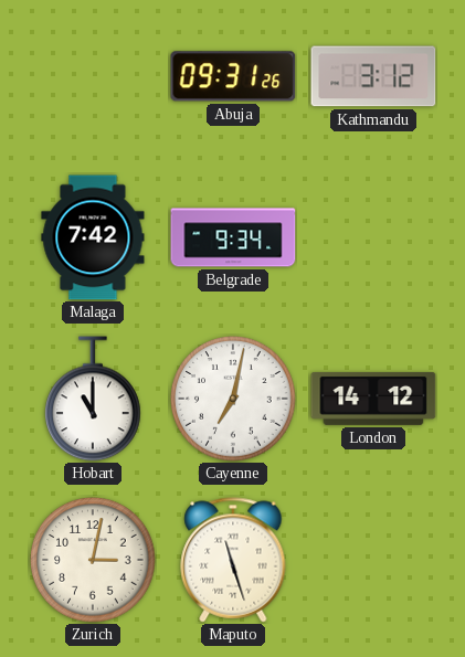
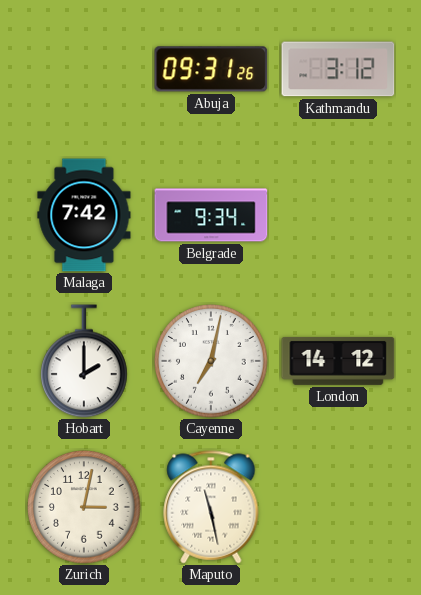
Hobart: 11:00 -> 2:00 (85, 361)
Maputo: 11:27 -> 11:28 (211, 507)
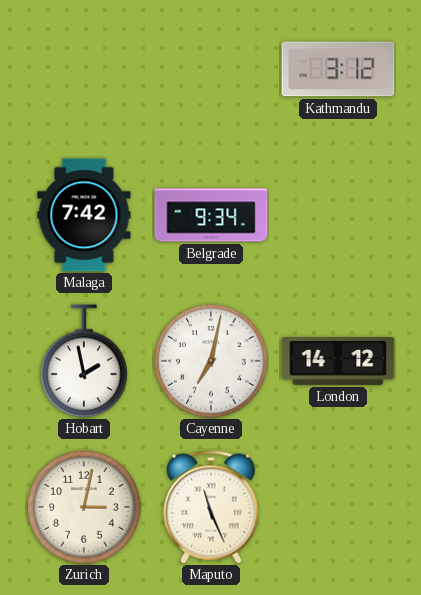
Abuja: 09:31 -> none (211, 69)
Hobart: 2:00 -> 1:58 (85, 361)
Maputo: 11:28 -> 11:26 (211, 507)
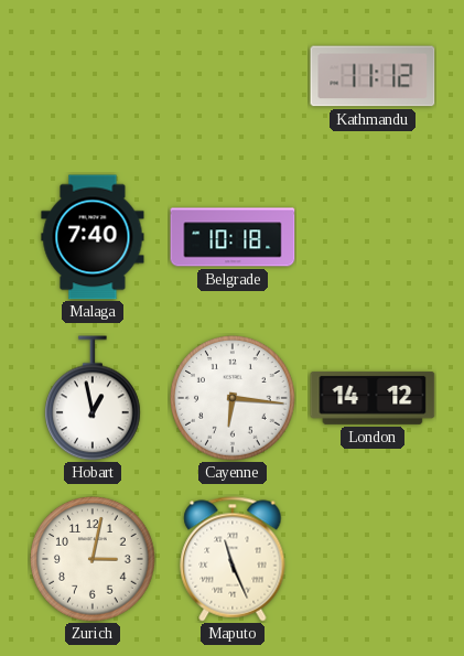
Kathmandu: 3:12 -> 11:12 (373, 76)
Malaga: 7:42 -> 7:40 (93, 237)
Belgrade: 9:34 -> 10:18 (233, 237)
Hobart: 1:58 -> 12:58 (94, 398)
Cayenne: 7:02 -> 6:16 (233, 398)
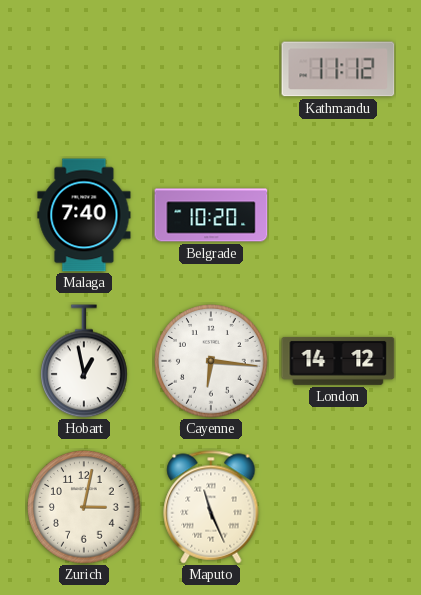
Belgrade: 10:18 -> 10:20 (211, 215)
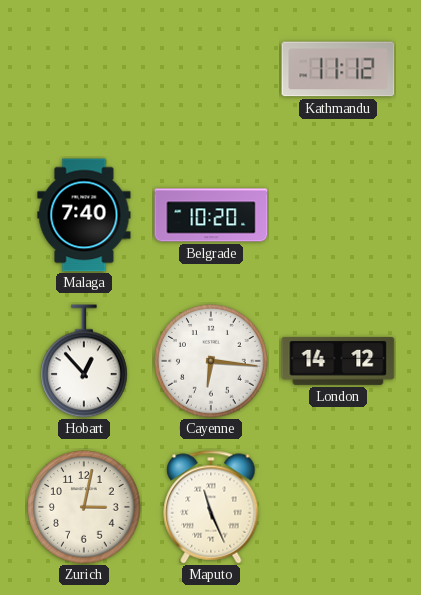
Hobart: 12:58 -> 12:53 (85, 361)
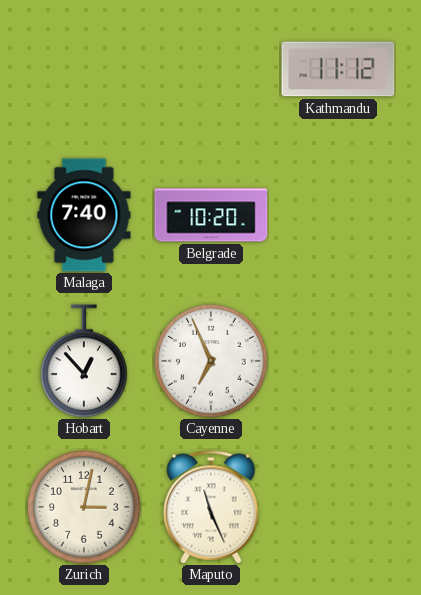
Cayenne: 6:16 -> 6:56 (211, 361)
London: 14:12 -> none (338, 361)
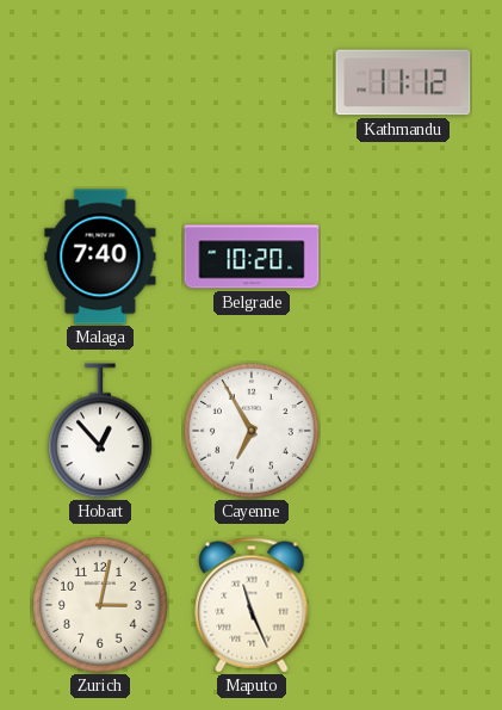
Cayenne: 6:56 -> 6:55 (252, 431)
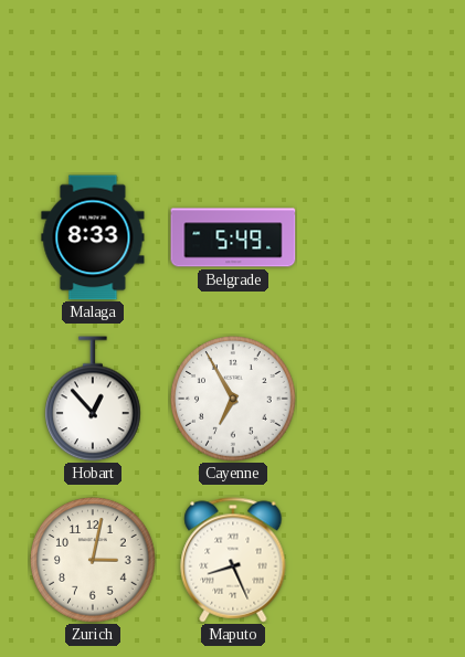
Kathmandu: 11:12 -> none (403, 82)
Malaga: 7:40 -> 8:33 (93, 237)
Belgrade: 10:20 -> 5:49 (233, 237)
Maputo: 11:26 -> 8:26 (233, 560)
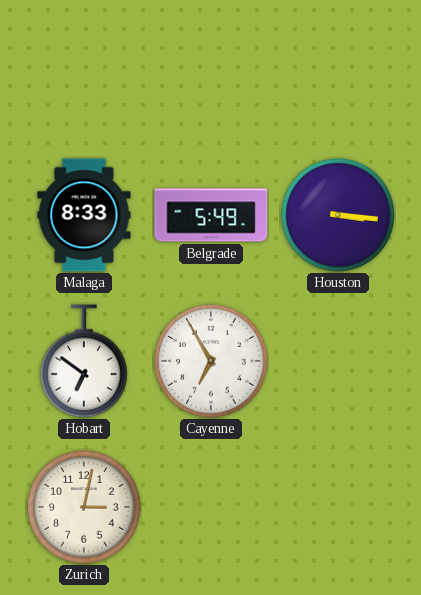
Houston: none -> 3:16 (338, 215)
Hobart: 12:53 -> 6:51 (85, 361)
Maputo: 8:26 -> none (233, 560)
